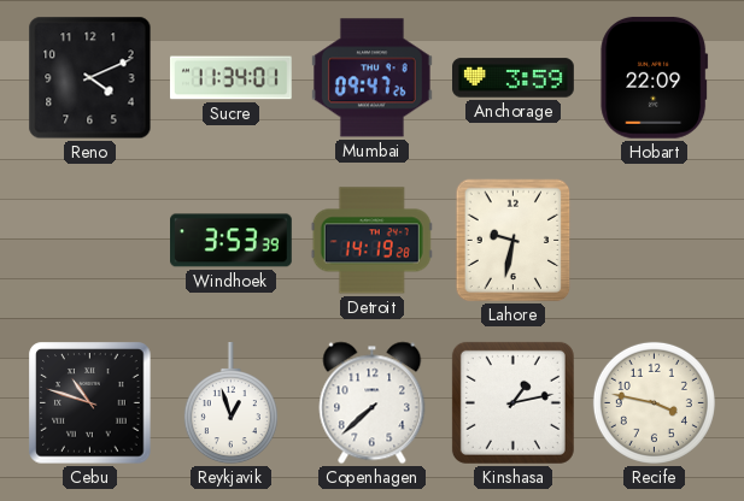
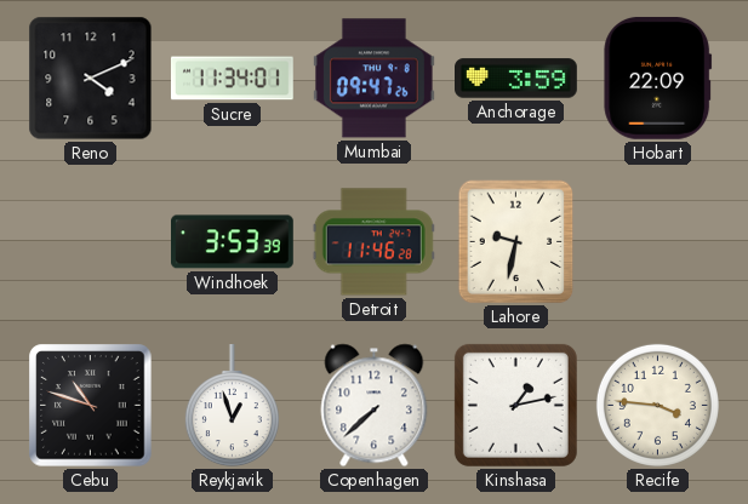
Detroit: 14:19 -> 11:46 (373, 242)
Recife: 3:47 -> 3:46 (657, 405)
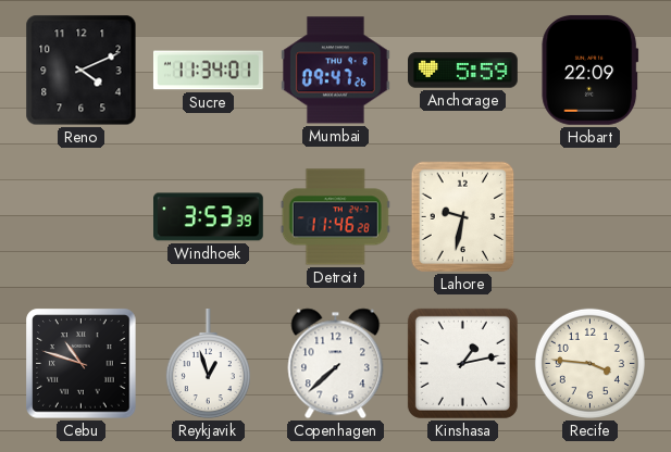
Anchorage: 3:59 -> 5:59 (463, 71)
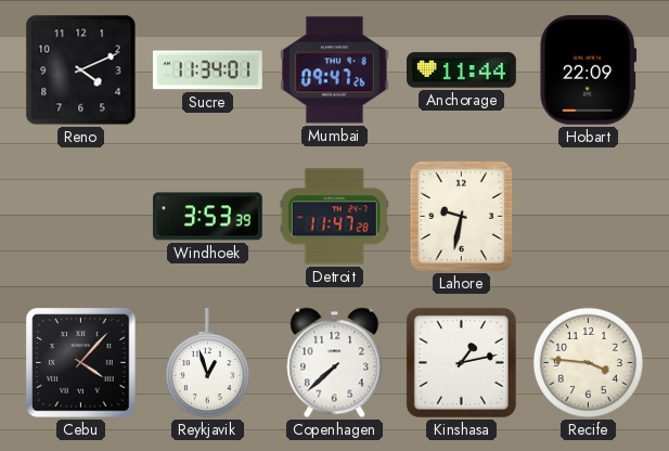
Anchorage: 5:59 -> 11:44 (462, 70)
Detroit: 11:46 -> 11:47 (334, 217)
Cebu: 10:48 -> 4:07 (81, 363)
